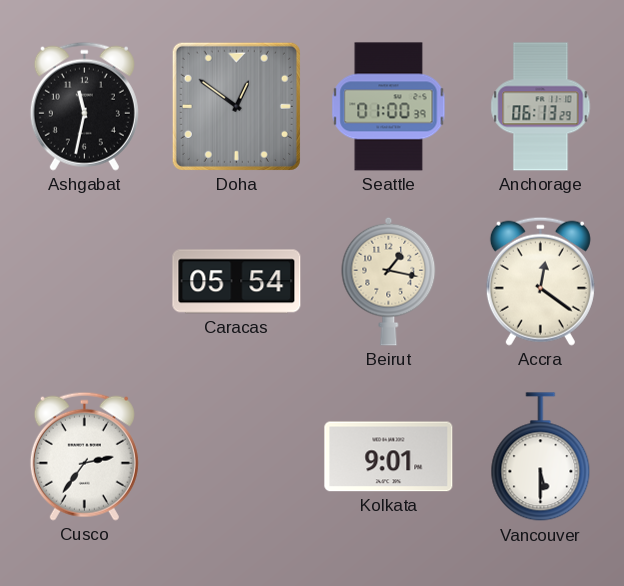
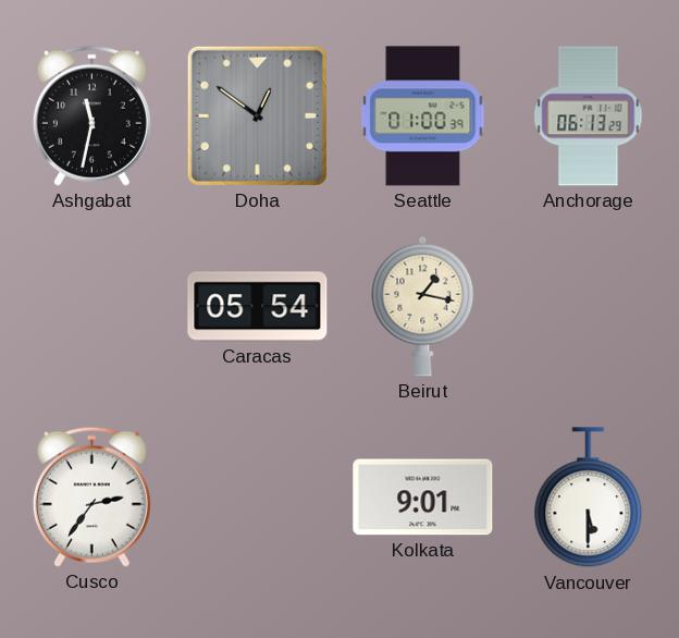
Accra: 12:21 -> none (540, 281)
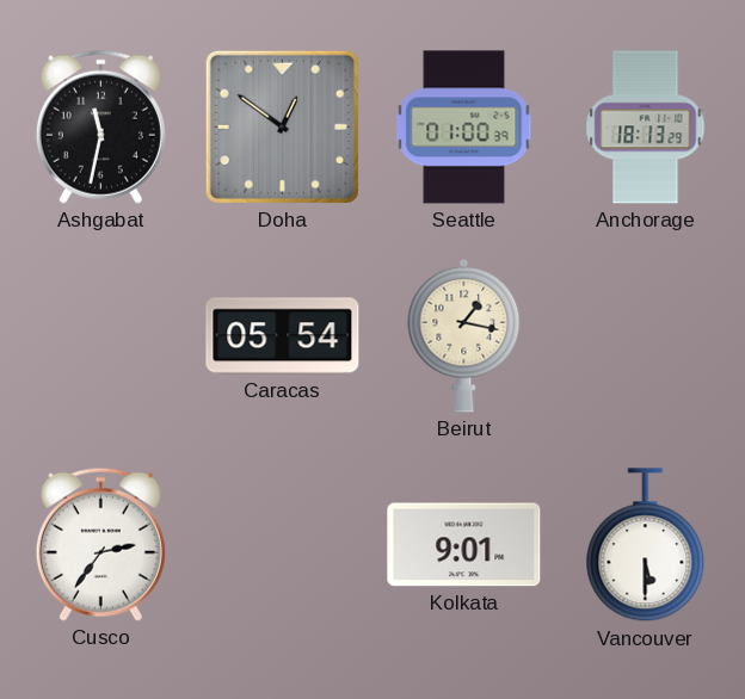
Anchorage: 06:13 -> 18:13 (646, 128)
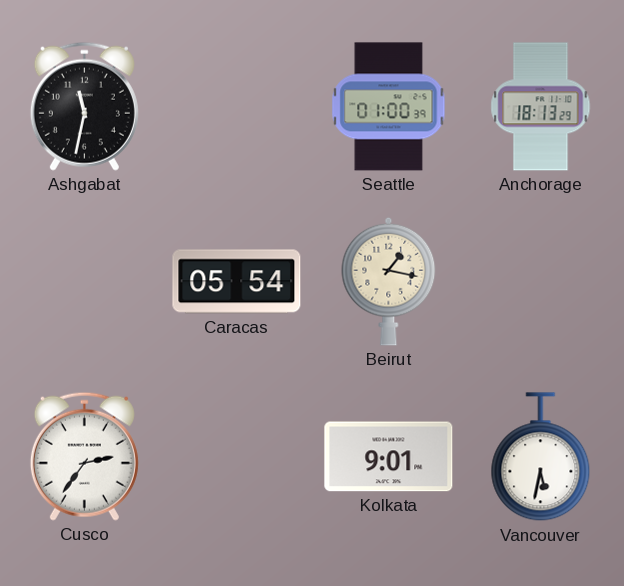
Doha: 12:51 -> none (282, 126)
Vancouver: 5:30 -> 5:32 (541, 457)
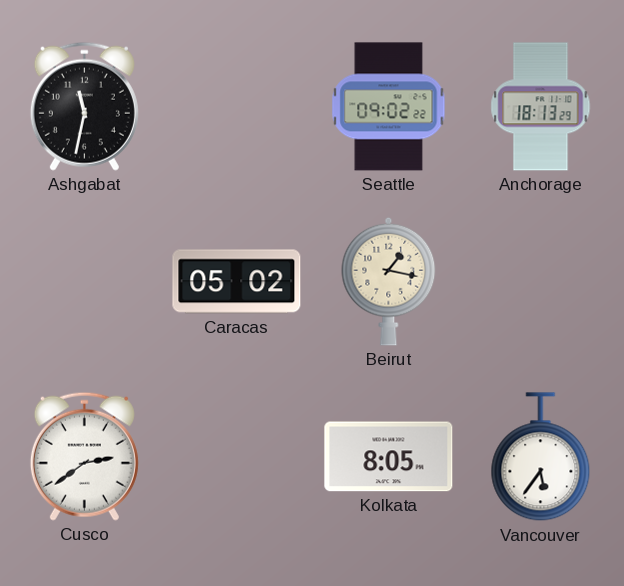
Seattle: 01:00 -> 09:02 (389, 107)
Caracas: 05:54 -> 05:02 (237, 282)
Cusco: 2:36 -> 2:39 (84, 456)
Kolkata: 9:01 -> 8:05 (389, 457)
Vancouver: 5:32 -> 5:36 (541, 457)
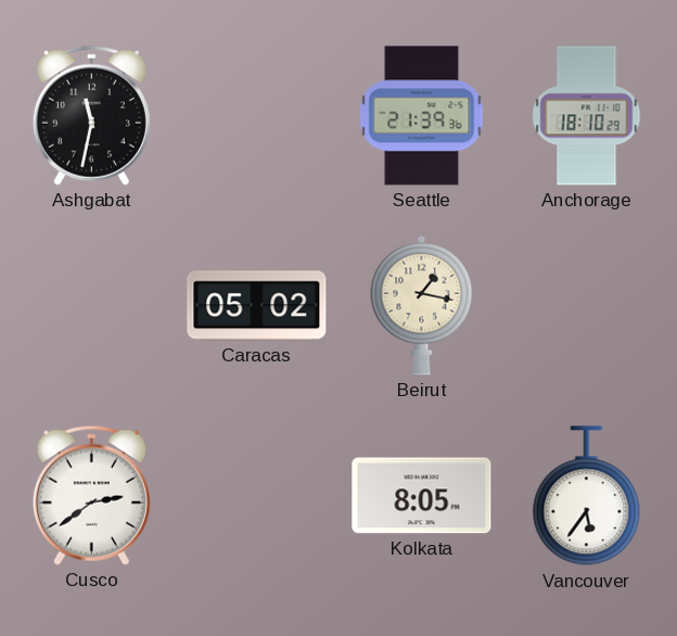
Seattle: 09:02 -> 21:39 (422, 116)
Anchorage: 18:13 -> 18:10 (587, 116)
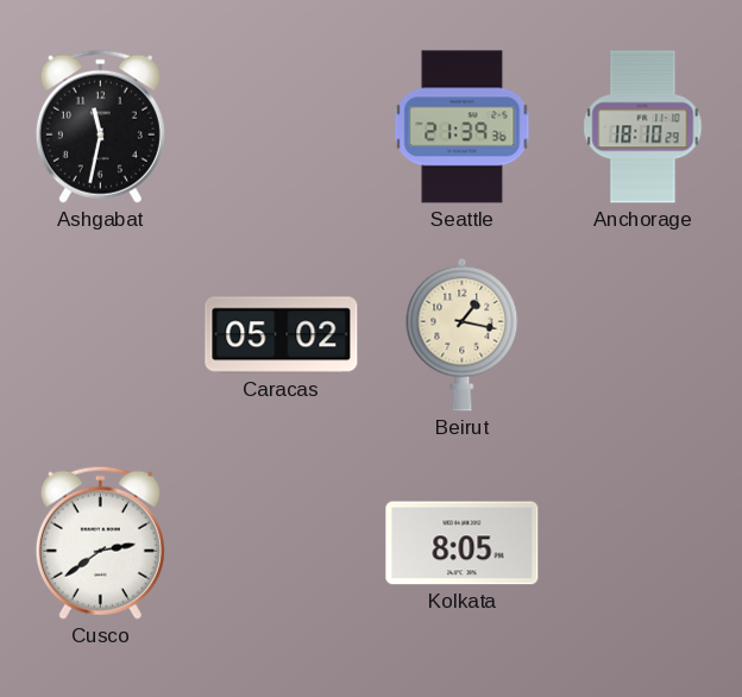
Vancouver: 5:36 -> none (587, 496)
